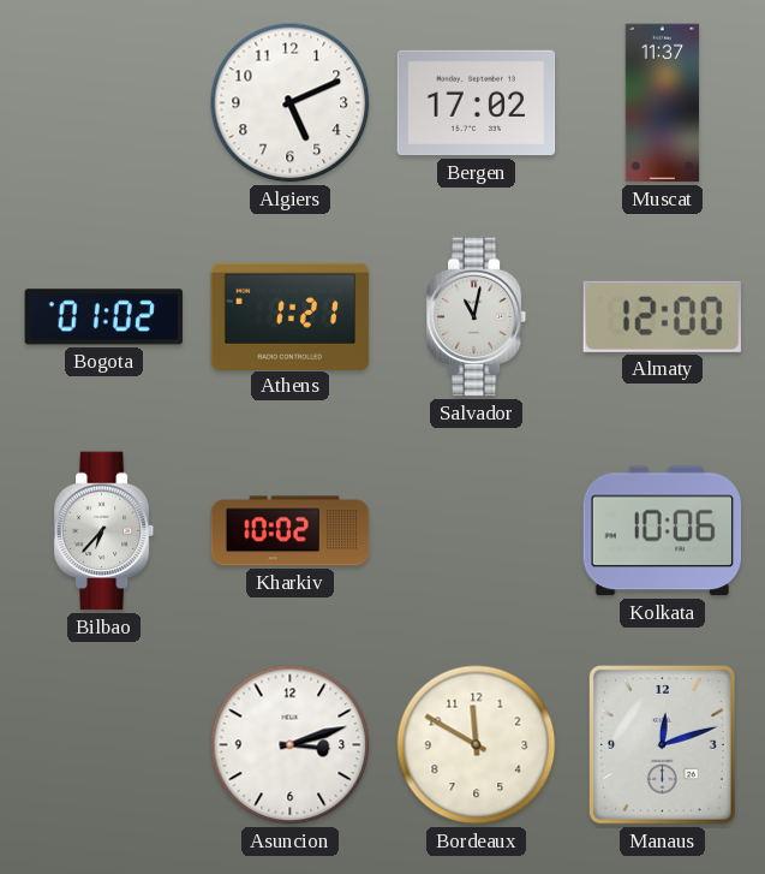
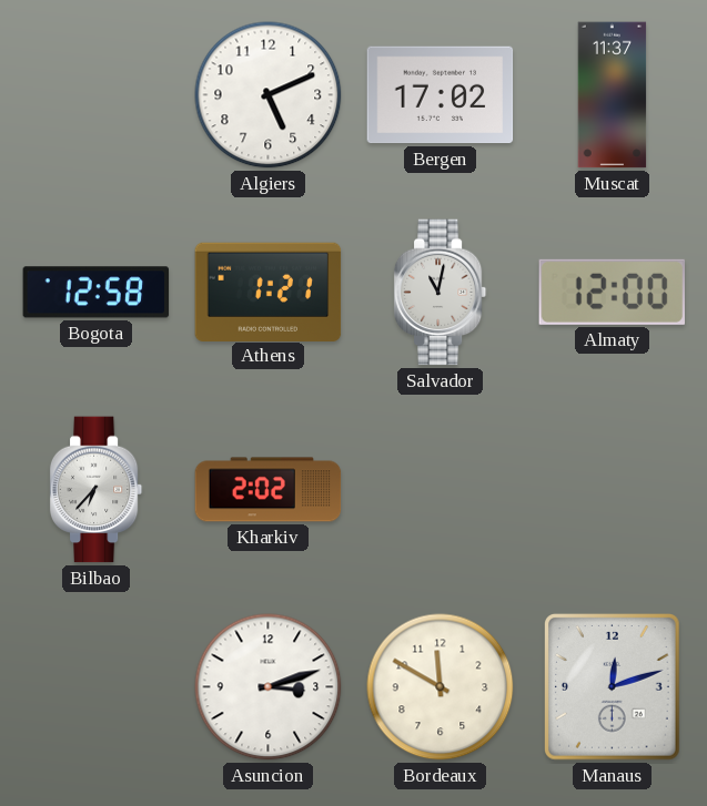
Bogota: 01:02 -> 12:58 (97, 293)
Kharkiv: 10:02 -> 2:02 (269, 490)
Kolkata: 10:06 -> none (663, 531)
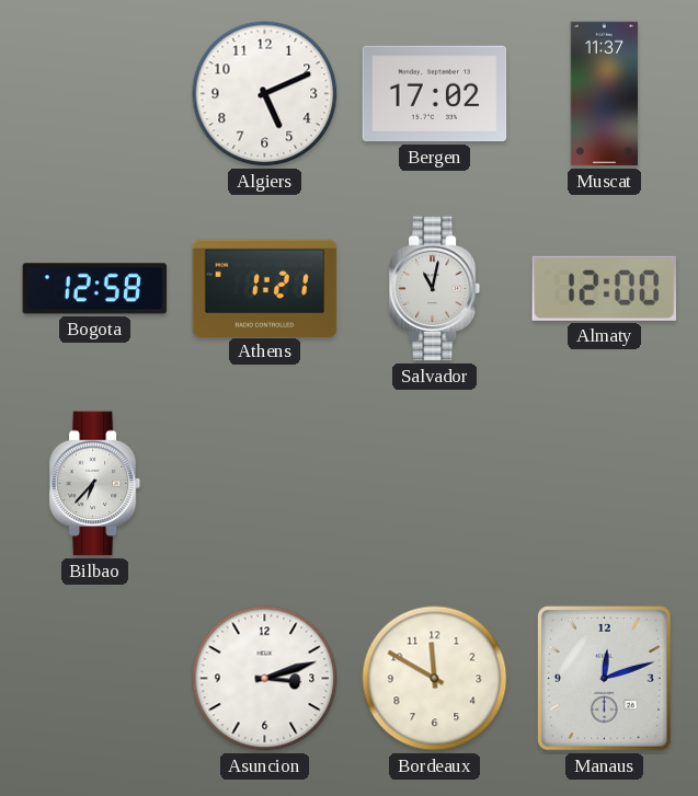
Kharkiv: 2:02 -> none (269, 490)
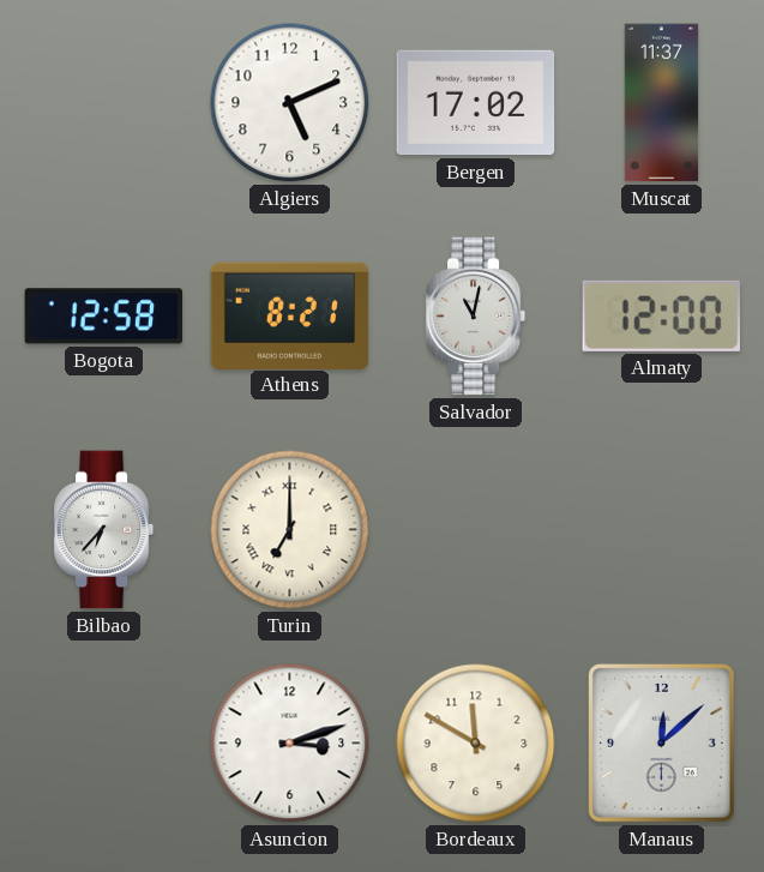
Athens: 1:21 -> 8:21 (290, 315)
Turin: none -> 7:00 (290, 530)
Manaus: 12:12 -> 12:08 (662, 744)
